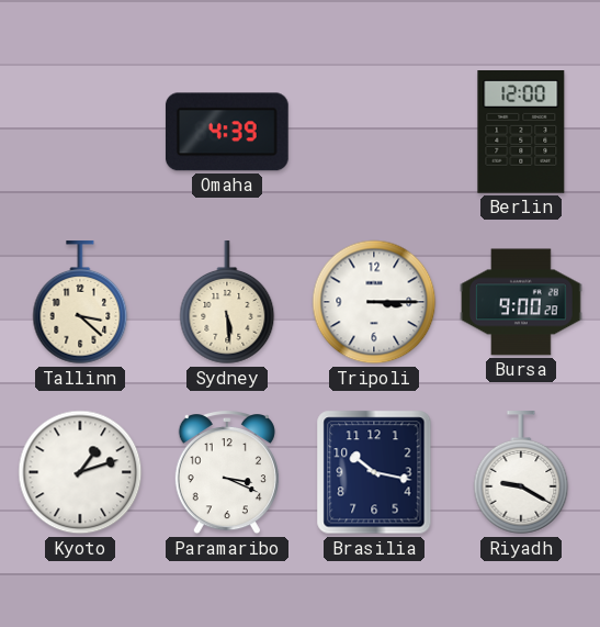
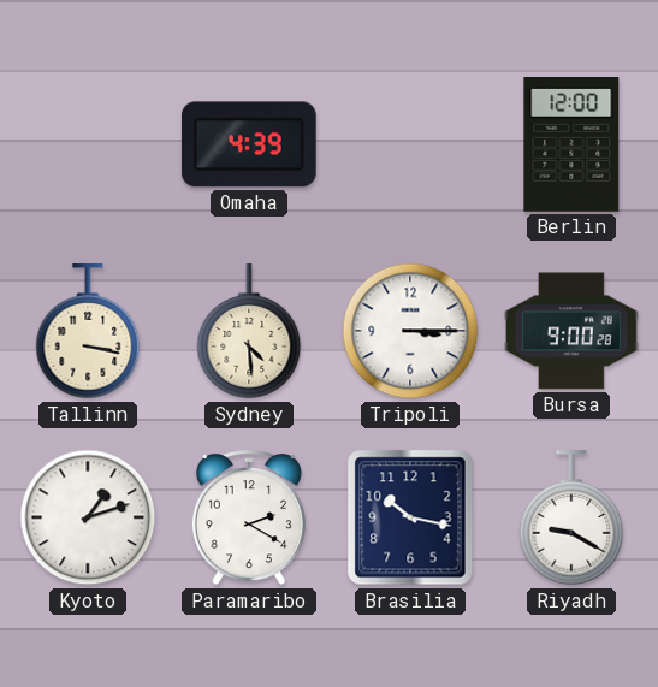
Tallinn: 3:22 -> 3:17 (88, 332)
Sydney: 5:29 -> 4:29 (249, 332)
Paramaribo: 3:19 -> 2:20 (249, 517)
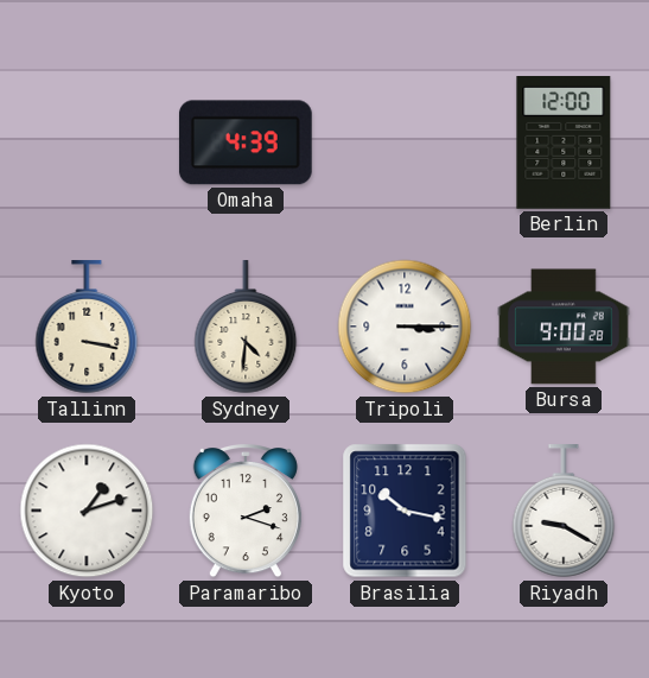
Sydney: 4:29 -> 4:31 (246, 328)
Paramaribo: 2:20 -> 2:18 (246, 511)
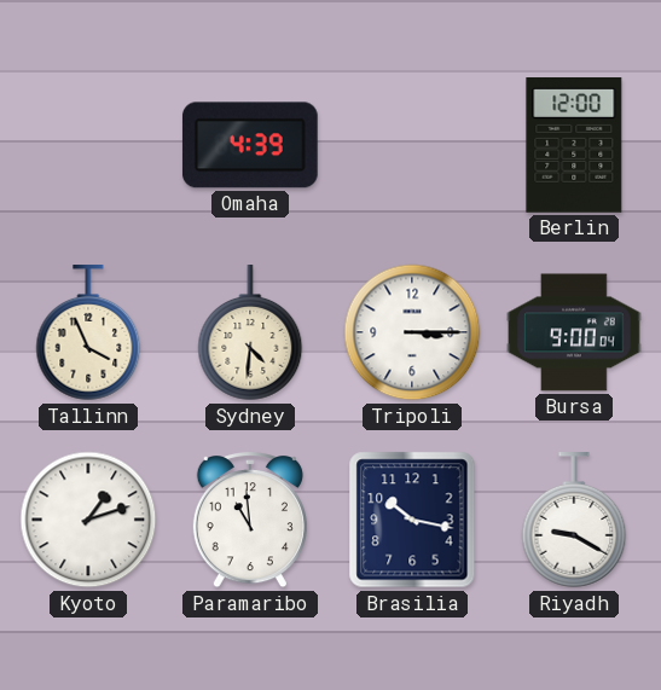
Tallinn: 3:17 -> 3:56 (88, 334)
Bursa: 9:00:28 -> 9:00:04 (574, 332)
Paramaribo: 2:18 -> 10:59 (250, 520)
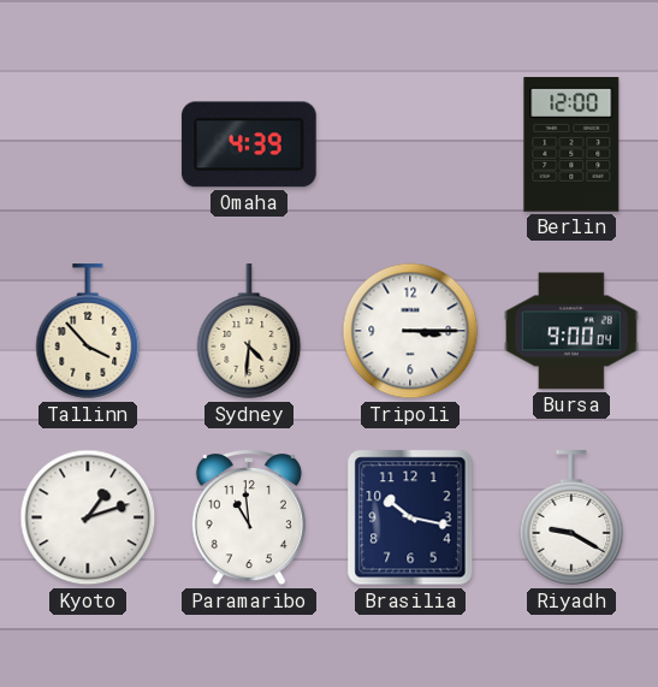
Tallinn: 3:56 -> 3:53 (88, 332)
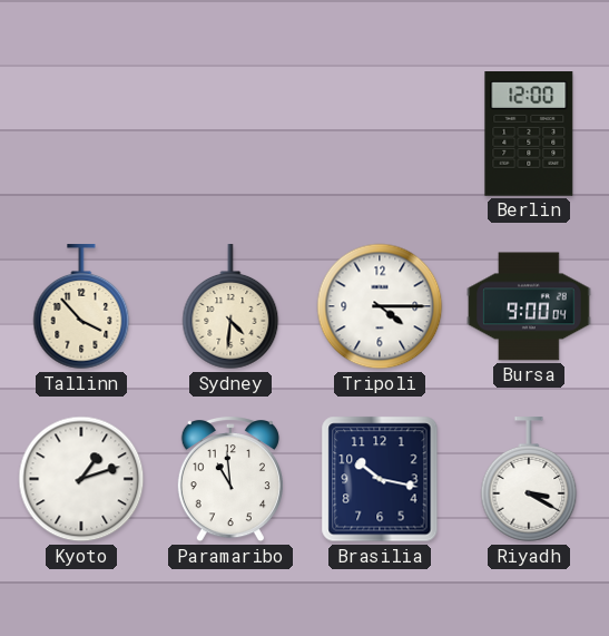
Omaha: 4:39 -> none (249, 144)
Tripoli: 3:15 -> 4:15 (380, 306)
Riyadh: 9:20 -> 3:20 (529, 480)
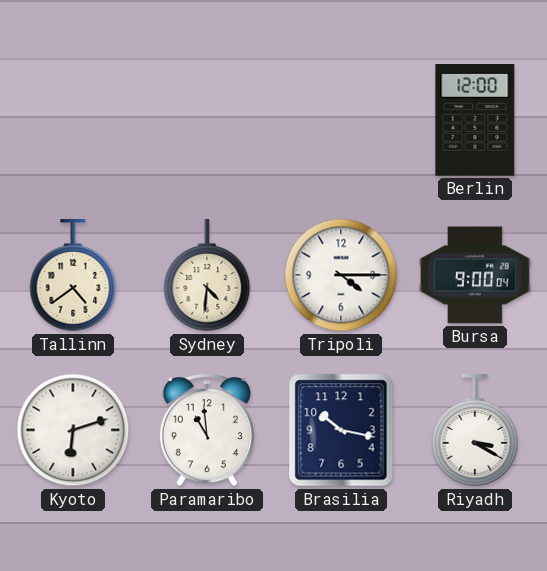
Tallinn: 3:53 -> 4:39 (73, 276)
Kyoto: 1:12 -> 6:12 (73, 430)
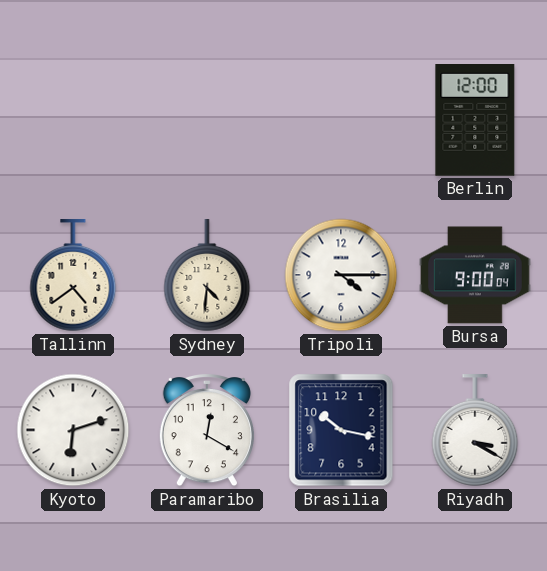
Paramaribo: 10:59 -> 12:20 (207, 430)
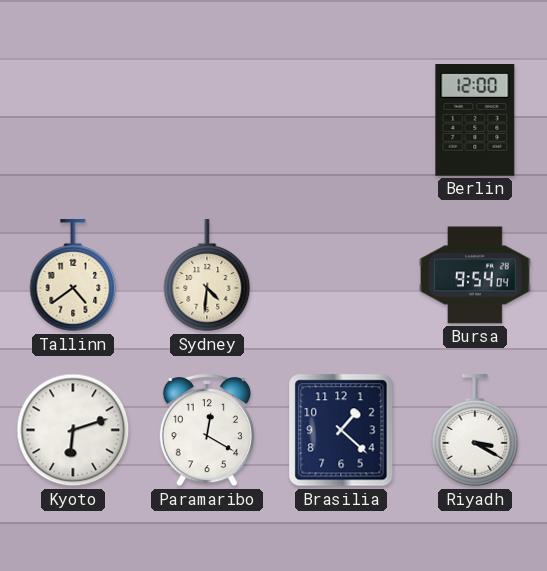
Tripoli: 4:15 -> none (341, 275)
Bursa: 9:00 -> 9:54 (475, 275)
Brasilia: 10:17 -> 1:22 (341, 430)
